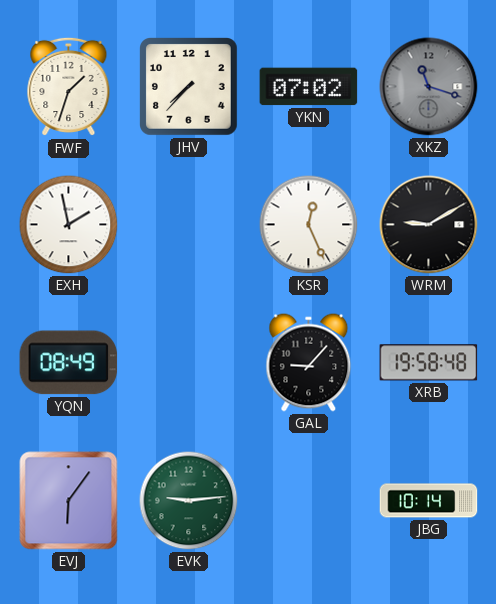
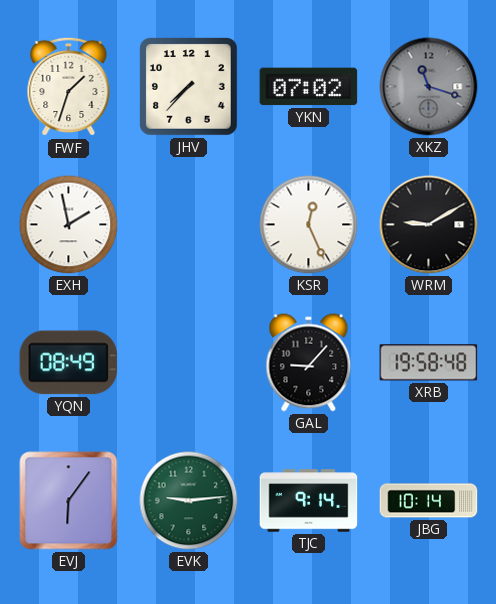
TJC: none -> 9:14 (309, 501)
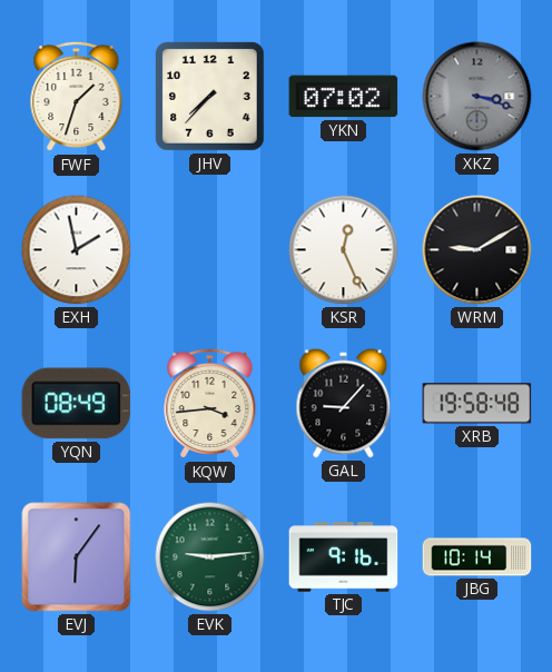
XKZ: 11:18 -> 3:18 (477, 97)
KQW: none -> 3:44 (210, 404)
TJC: 9:14 -> 9:16 (344, 557)
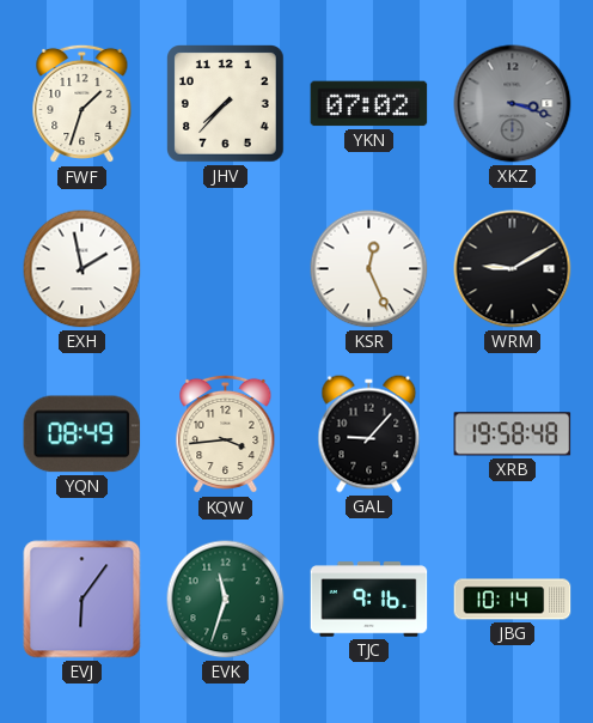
EVK: 9:14 -> 11:33 (226, 600)
